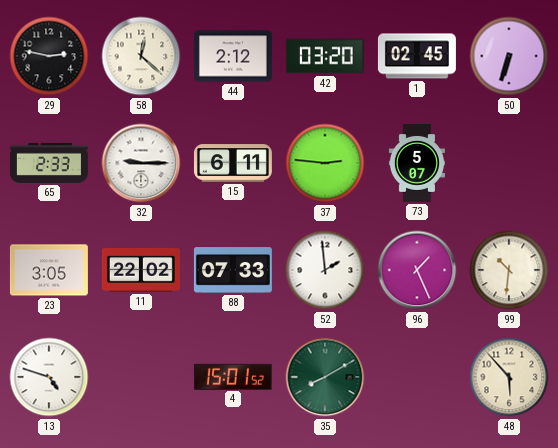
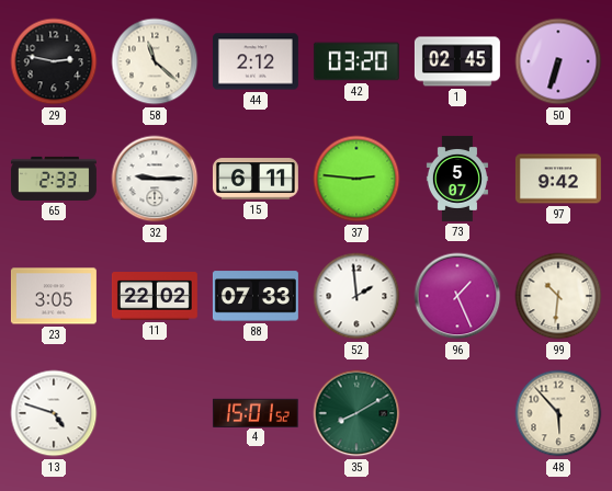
58: 12:22 -> 11:22 (155, 61)
97: none -> 9:42 (558, 179)
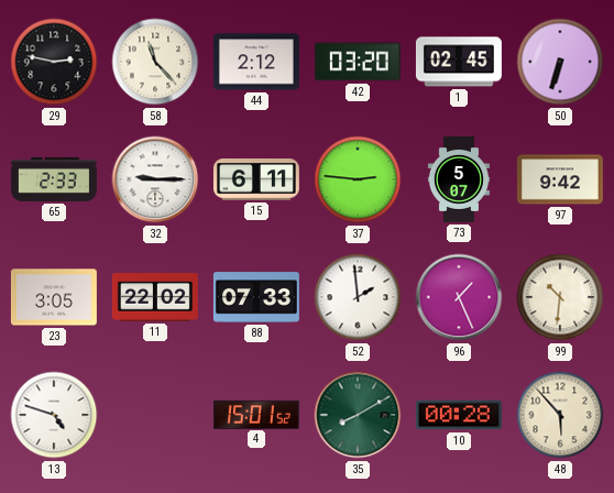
58: 11:22 -> 11:23 (155, 62)
10: none -> 00:28 (459, 415)
